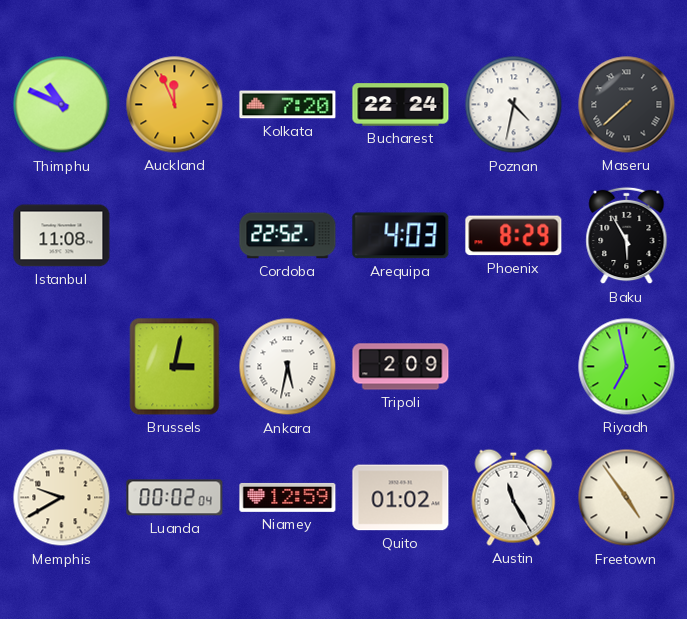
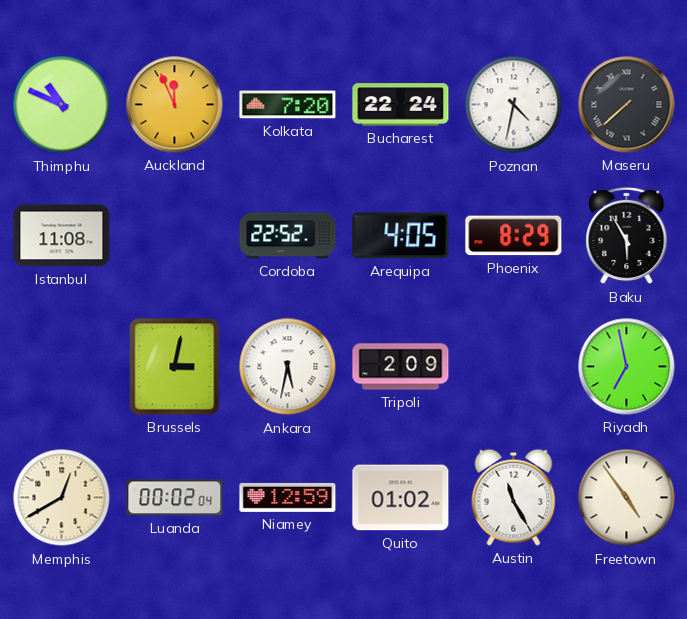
Arequipa: 4:03 -> 4:05 (401, 236)
Memphis: 9:40 -> 12:40 (62, 498)
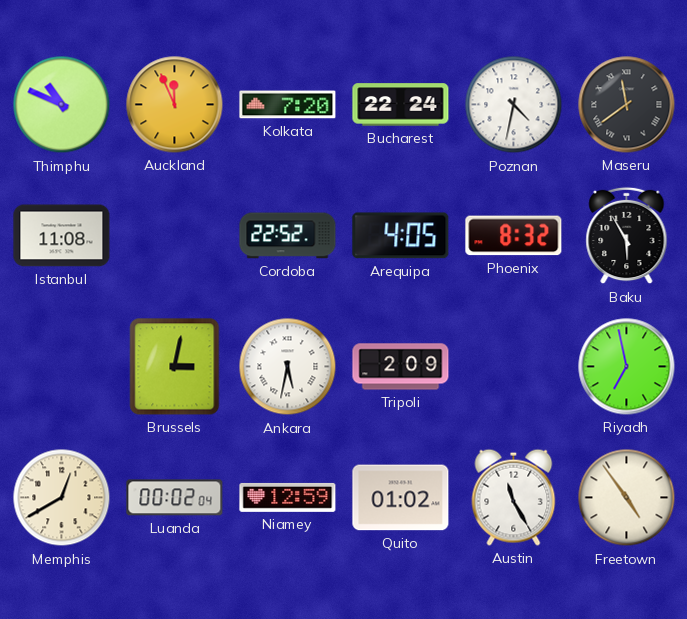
Maseru: 7:38 -> 11:39 (627, 105)
Phoenix: 8:29 -> 8:32 (514, 236)
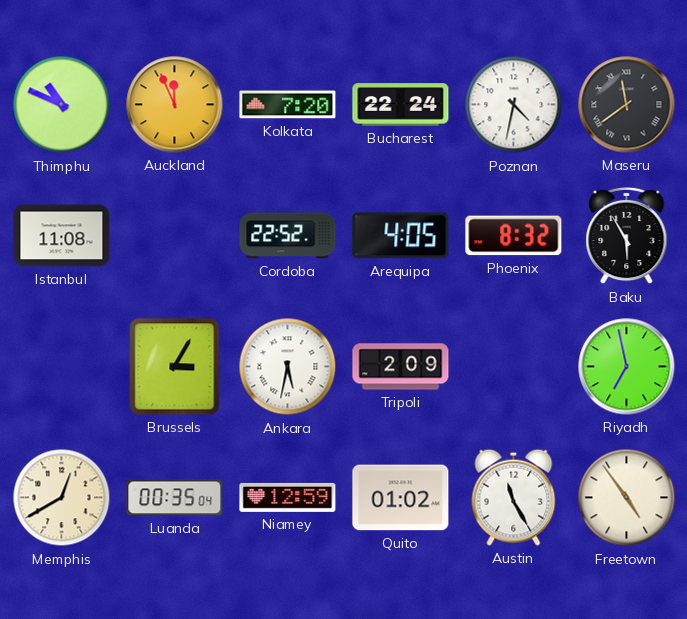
Brussels: 3:02 -> 3:05 (175, 367)
Luanda: 00:02 -> 00:35 (175, 498)
